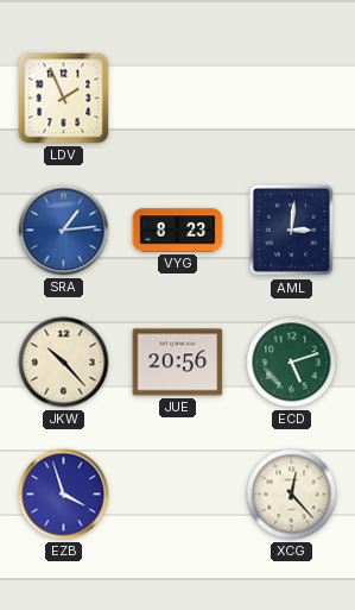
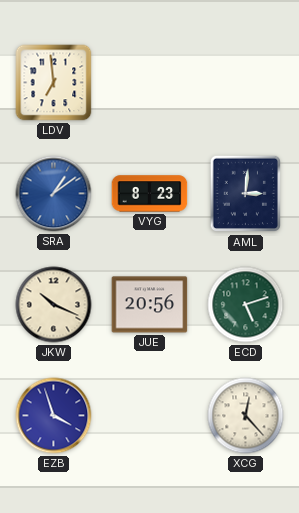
LDV: 1:56 -> 6:59 (54, 83)
SRA: 1:14 -> 1:09 (54, 194)
JKW: 10:23 -> 10:19 (54, 305)
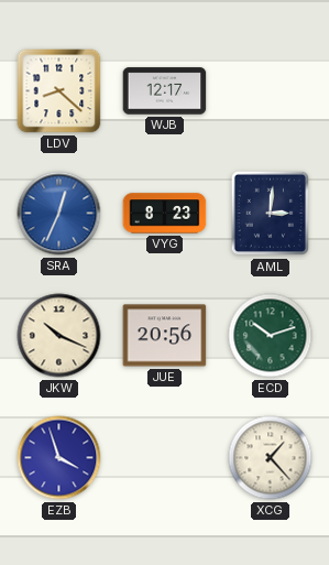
LDV: 6:59 -> 8:22 (59, 91)
WJB: none -> 12:17 (165, 91)
SRA: 1:09 -> 12:34 (59, 214)
ECD: 5:12 -> 10:12 (271, 336)
XCG: 12:23 -> 1:23 (271, 458)
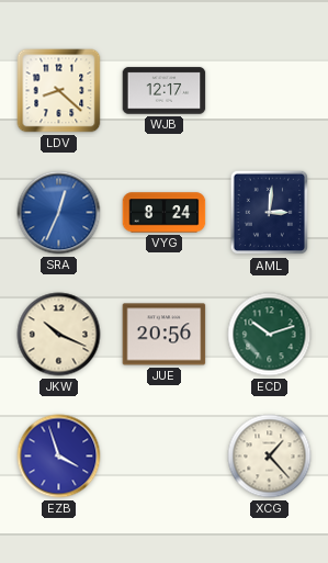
VYG: 8:23 -> 8:24 (165, 213)
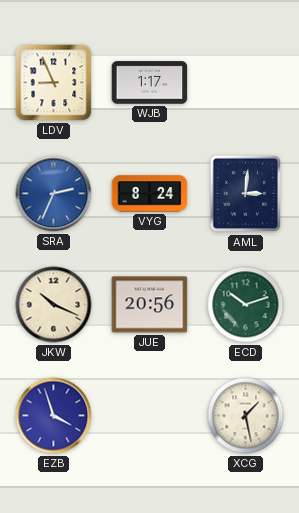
LDV: 8:22 -> 8:56 (54, 83)
WJB: 12:17 -> 1:17 (150, 83)
SRA: 12:34 -> 2:34 (54, 194)
XCG: 1:23 -> 1:28 (246, 416)
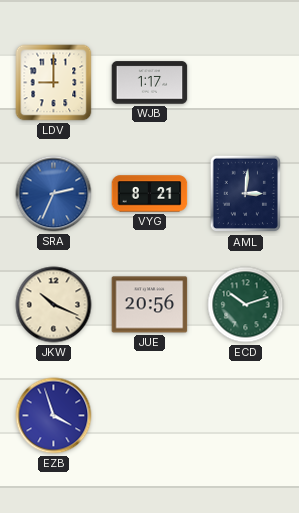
LDV: 8:56 -> 9:00 (54, 83)
VYG: 8:24 -> 8:21 (150, 194)
XCG: 1:28 -> none (246, 416)
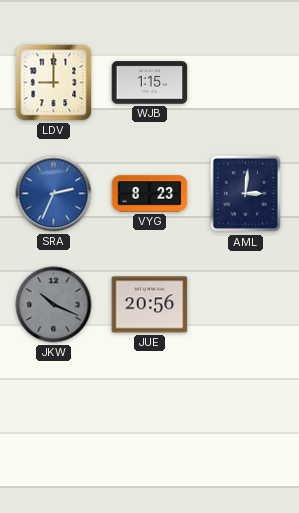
WJB: 1:17 -> 1:15 (150, 83)
VYG: 8:21 -> 8:23 (150, 194)
JKW dial: cream -> grey (54, 305)
ECD: 10:12 -> none (246, 305)
EZB: 3:57 -> none (54, 416)
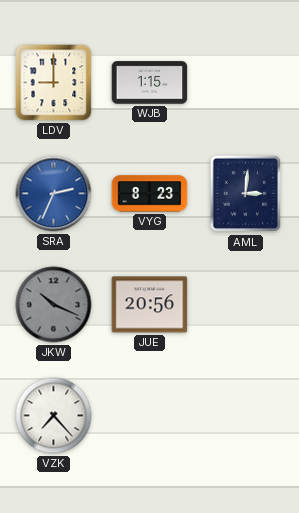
VZK: none -> 7:23 (54, 416)
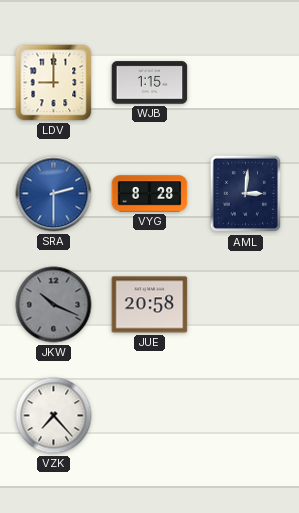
SRA: 2:34 -> 2:30 (54, 194)
VYG: 8:23 -> 8:28 (150, 194)
JUE: 20:56 -> 20:58 (150, 305)
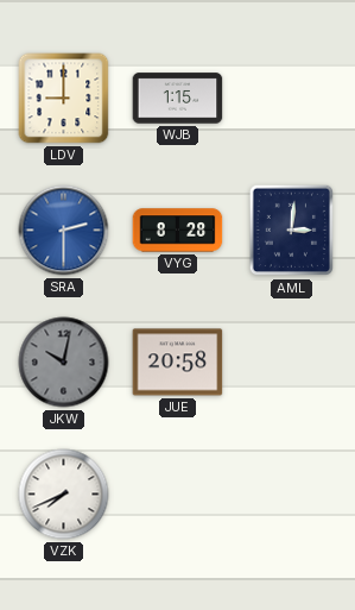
JKW: 10:19 -> 10:02 (64, 363)
VZK: 7:23 -> 7:41 (64, 495)
